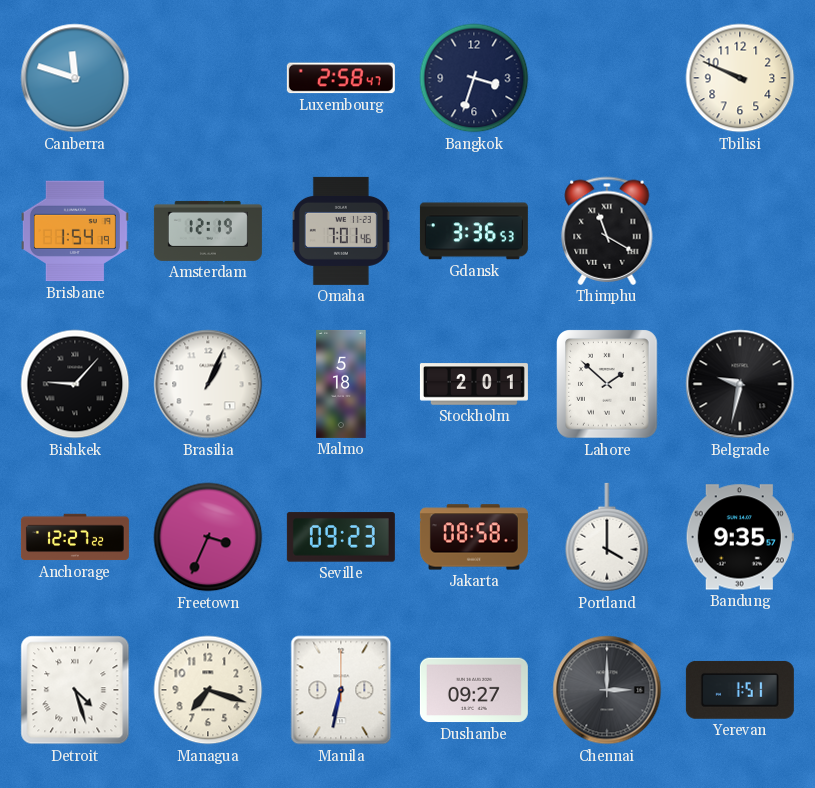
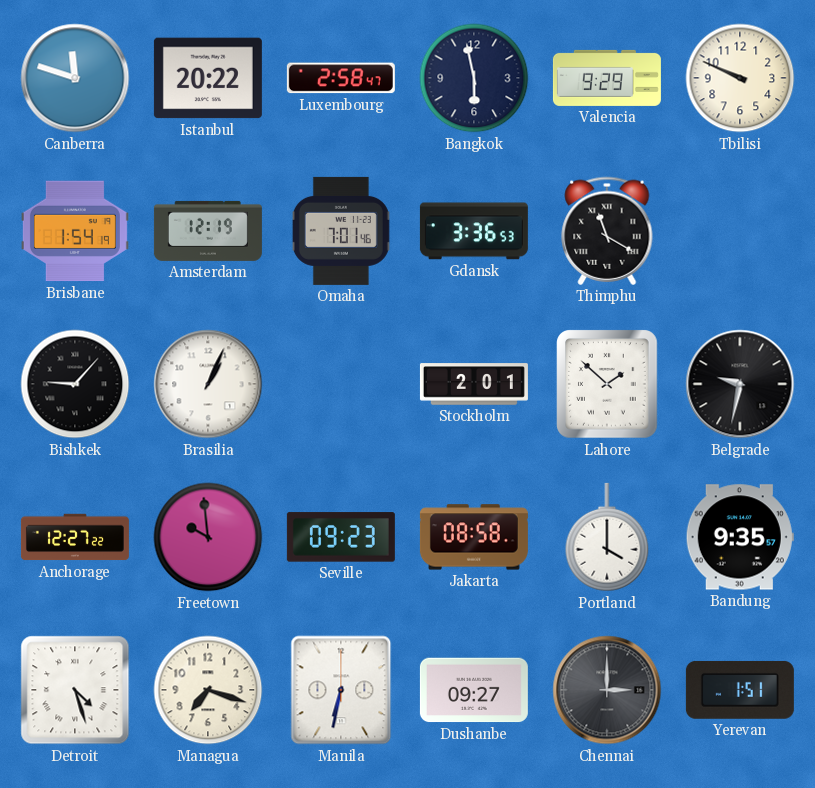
Istanbul: none -> 20:22 (208, 78)
Bangkok: 3:33 -> 5:58 (474, 78)
Valencia: none -> 9:29 (607, 78)
Malmo: 5:18 -> none (341, 384)
Freetown: 3:34 -> 9:59 (208, 537)
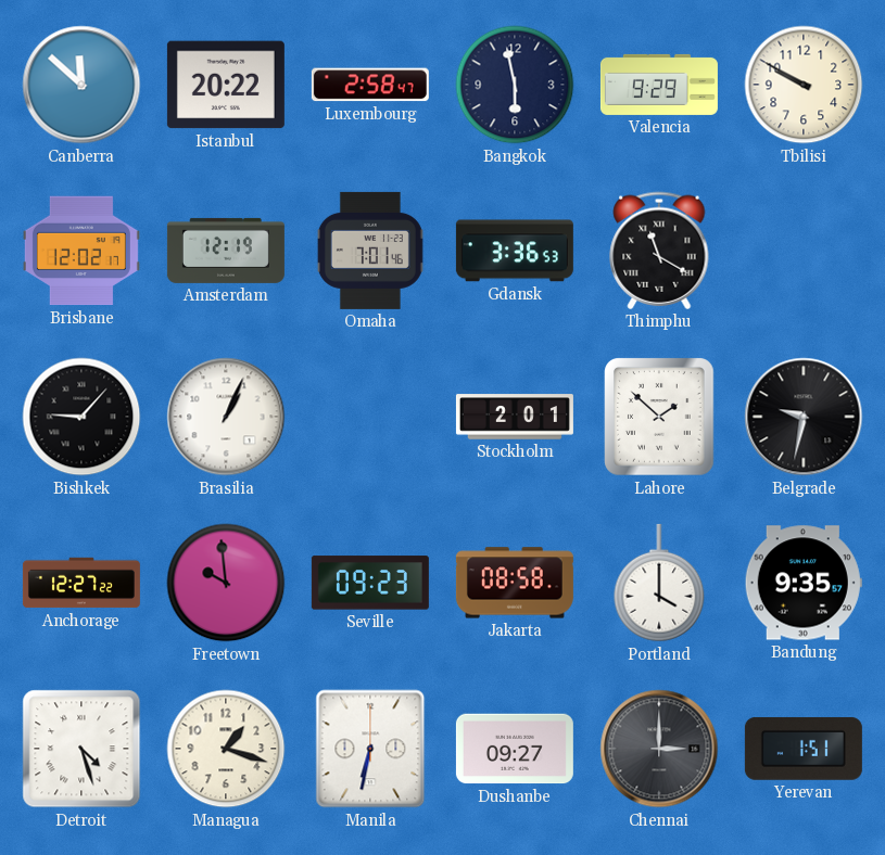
Canberra: 11:48 -> 11:52 (81, 85)
Tbilisi: 9:49 -> 9:50 (804, 85)
Brisbane: 1:54 -> 12:02 (81, 251)
Managua: 7:18 -> 1:18 (226, 749)
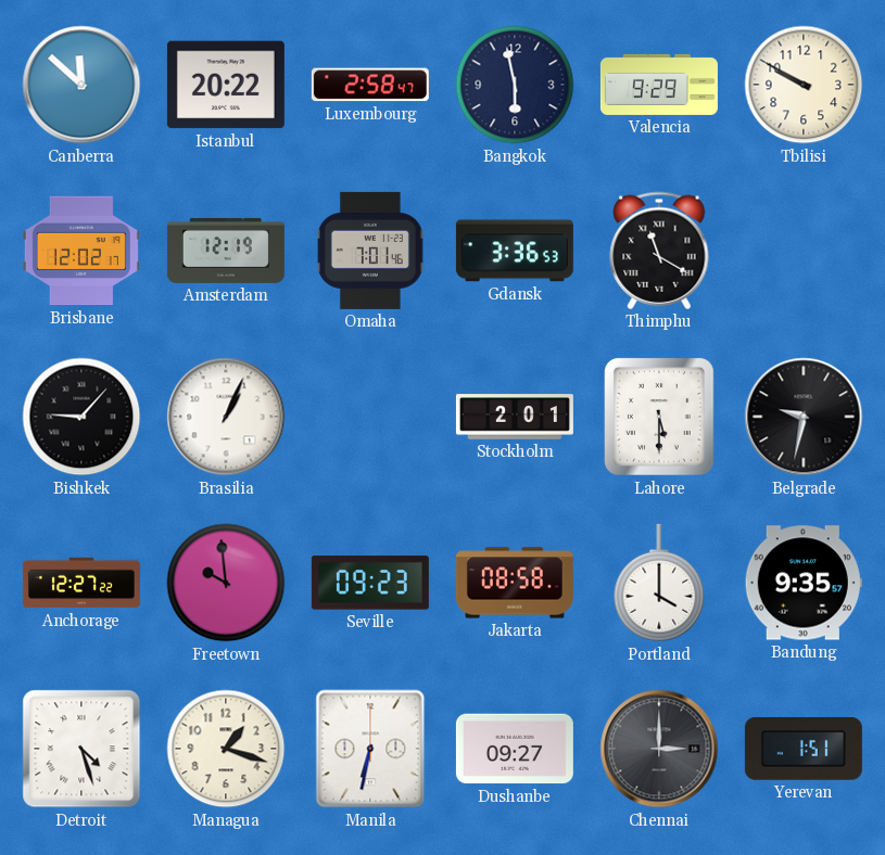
Lahore: 1:52 -> 5:30 (659, 417)
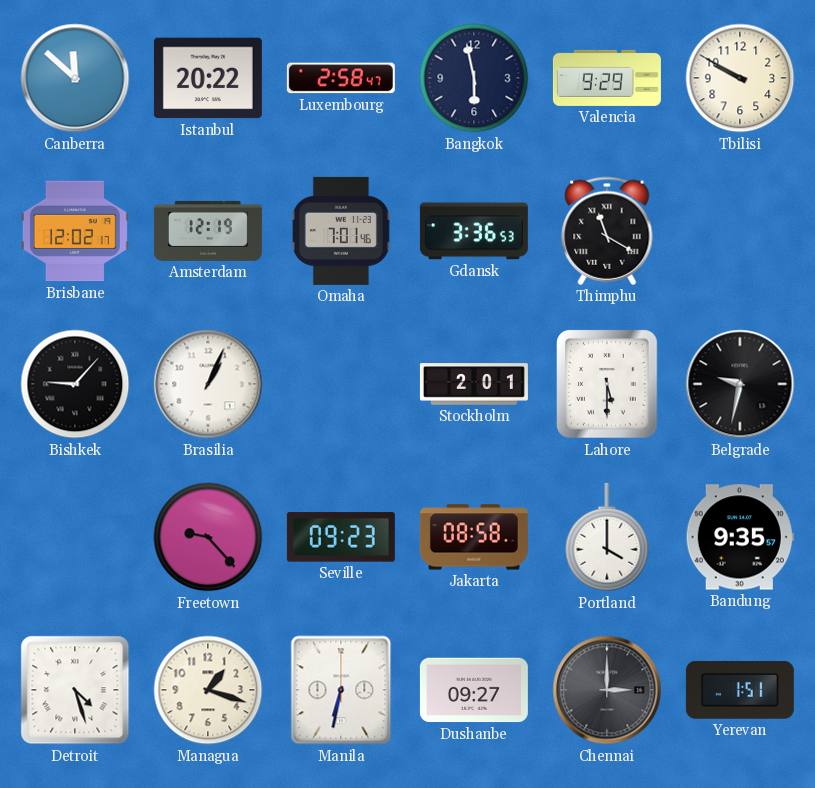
Anchorage: 12:27 -> none (81, 583)
Freetown: 9:59 -> 9:23 (208, 537)
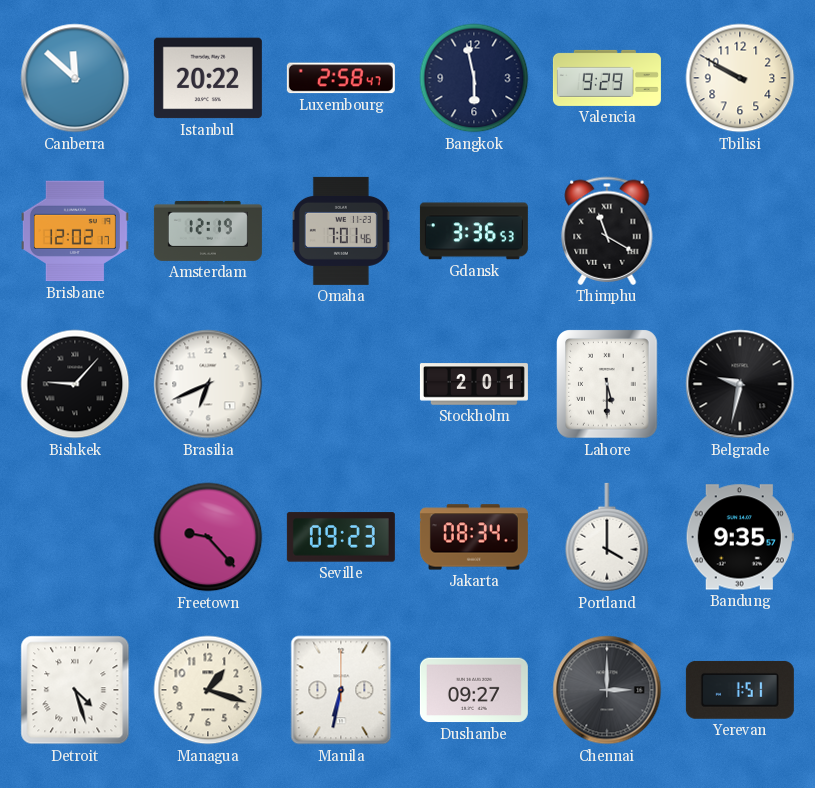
Brasilia: 1:04 -> 6:41 (208, 384)
Jakarta: 08:58 -> 08:34 (474, 537)
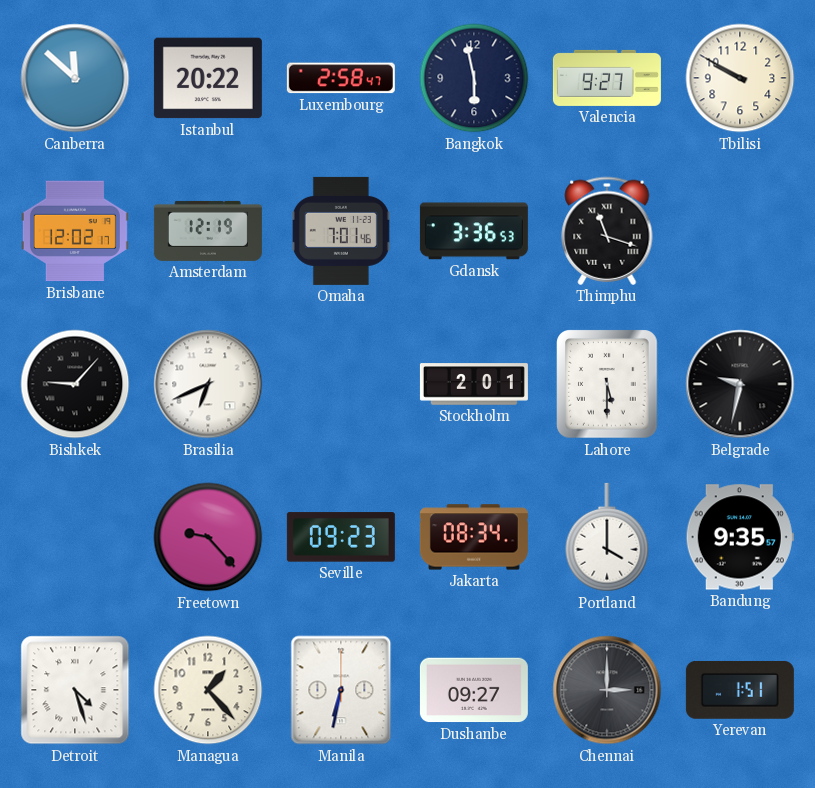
Valencia: 9:29 -> 9:27 (607, 78)
Thimphu: 11:20 -> 11:18 (607, 231)
Managua: 1:18 -> 1:23 (208, 690)
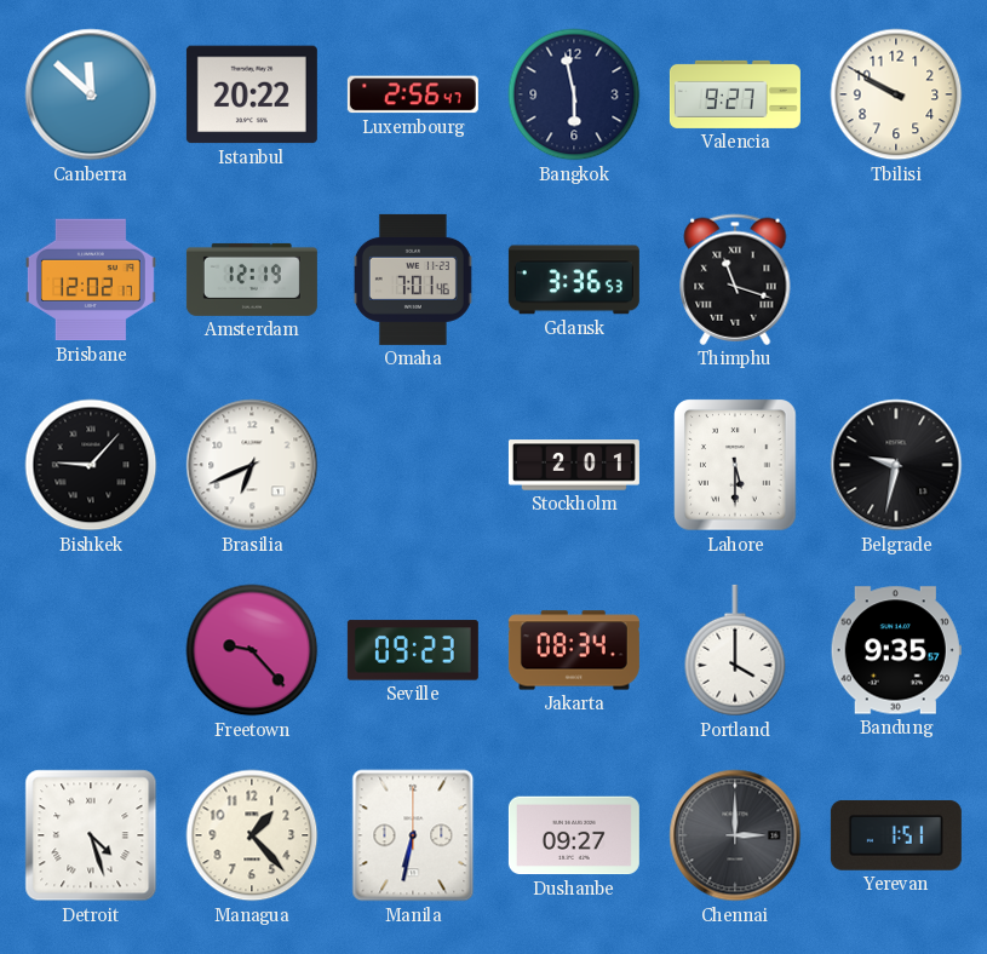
Luxembourg: 2:58 -> 2:56 (413, 94)
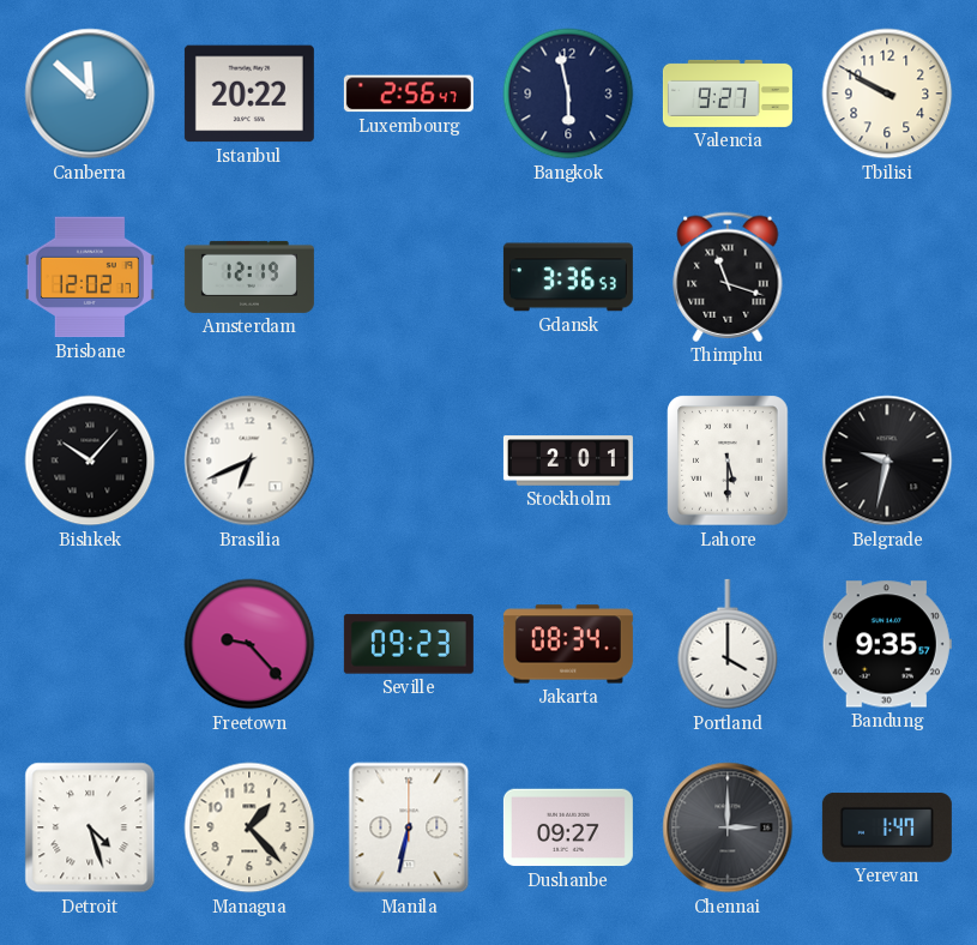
Omaha: 7:01 -> none (413, 280)
Bishkek: 9:07 -> 10:07 (90, 461)
Yerevan: 1:51 -> 1:47 (887, 827)
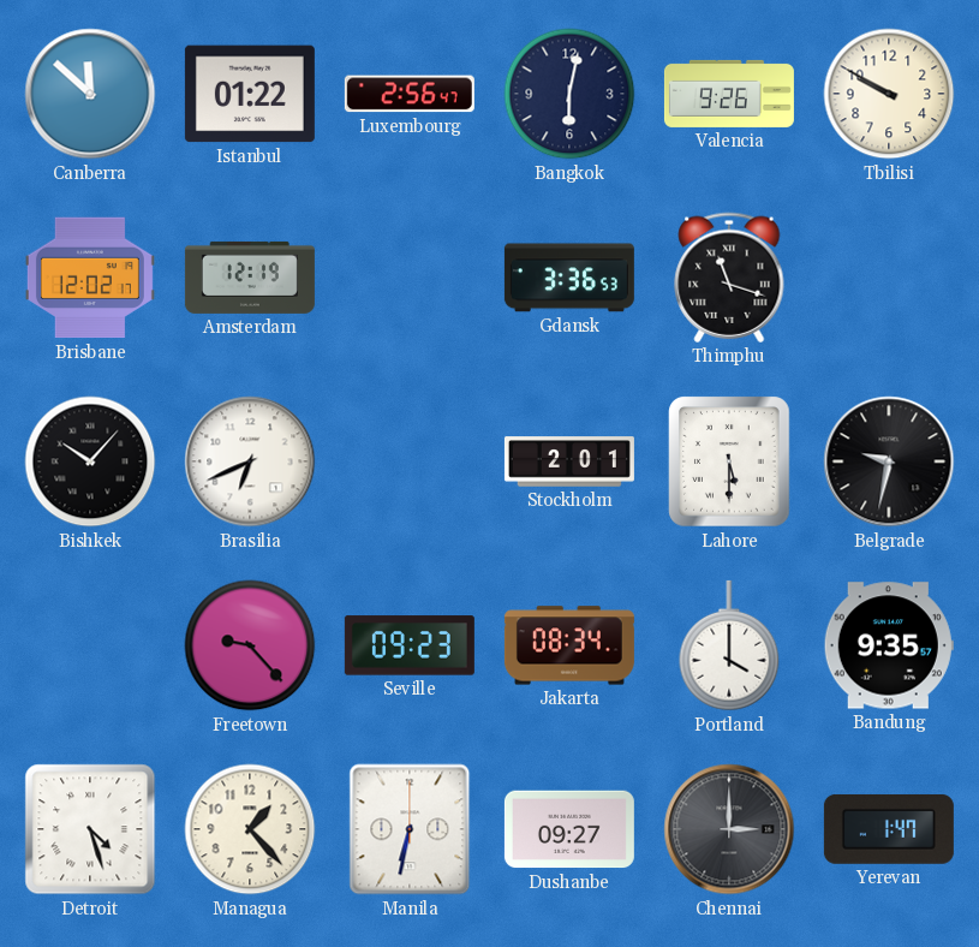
Istanbul: 20:22 -> 01:22 (250, 94)
Bangkok: 5:58 -> 6:02 (569, 94)
Valencia: 9:27 -> 9:26 (729, 94)
